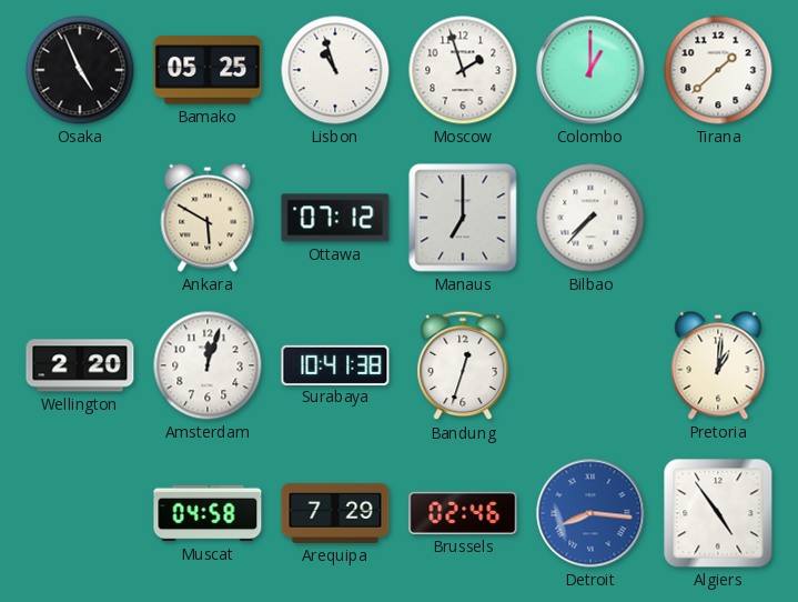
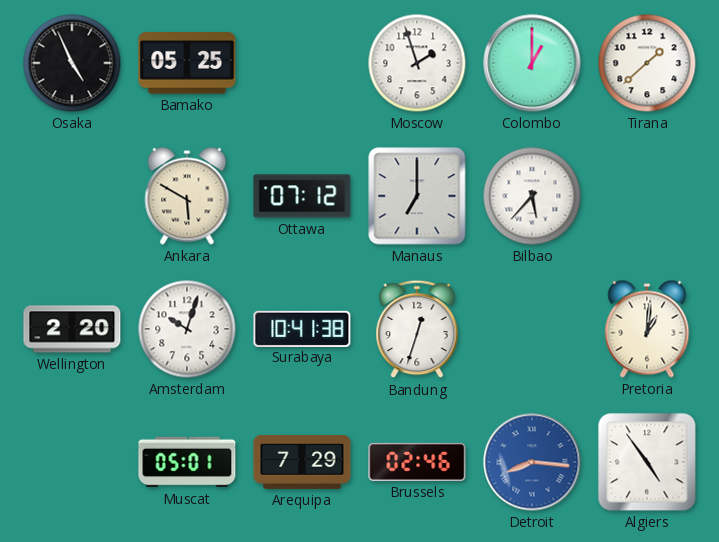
Lisbon: 10:57 -> none (335, 70)
Bilbao: 7:37 -> 5:37 (532, 196)
Amsterdam: 12:03 -> 10:03 (187, 329)
Muscat: 04:58 -> 05:01 (187, 462)
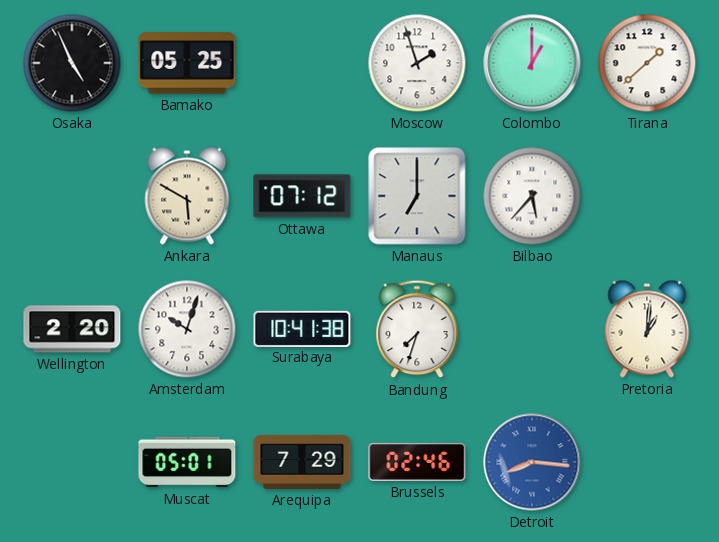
Bandung: 12:33 -> 7:33 (417, 329)
Algiers: 4:54 -> none (647, 462)
